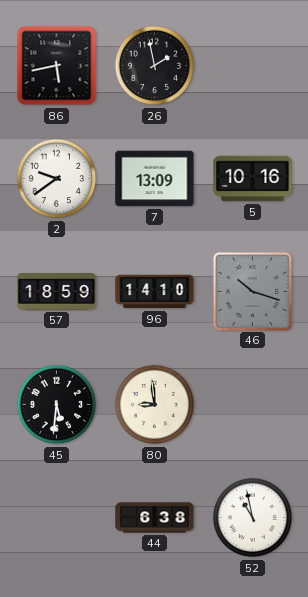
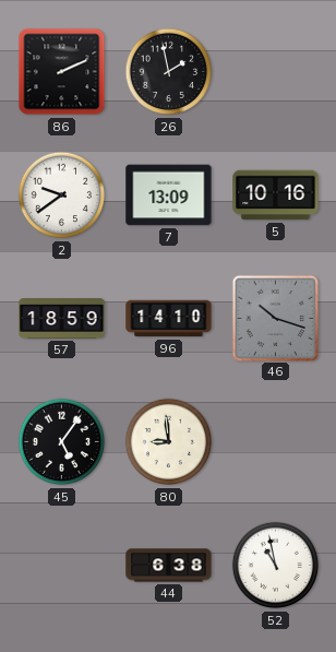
86: 5:43 -> 2:11 (62, 72)
45: 5:31 -> 5:06 (62, 442)
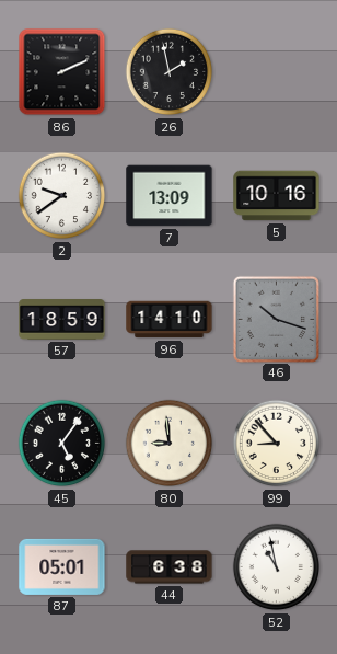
99: none -> 8:53 (277, 444)
87: none -> 05:01 (62, 566)
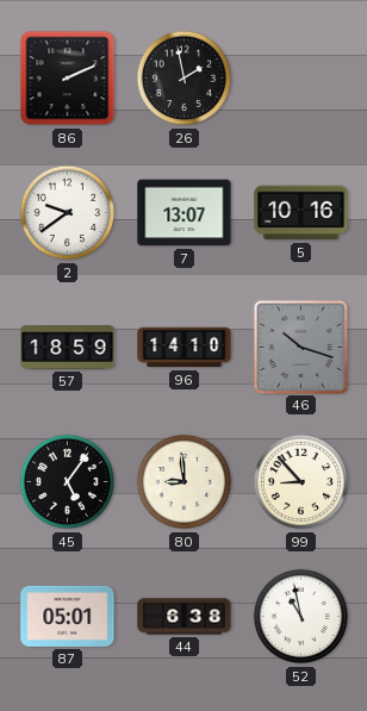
7: 13:09 -> 13:07 (185, 213)
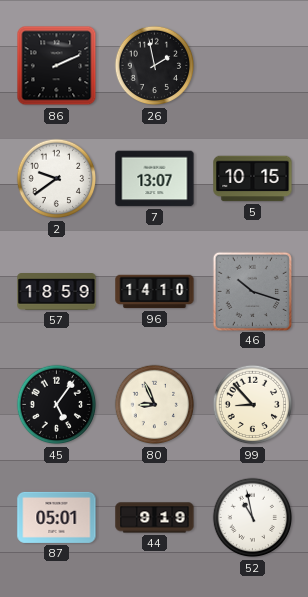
5: 10:16 -> 10:15 (253, 179)
80: 8:59 -> 8:56 (155, 405)
44: 6:38 -> 9:19 (155, 518)
